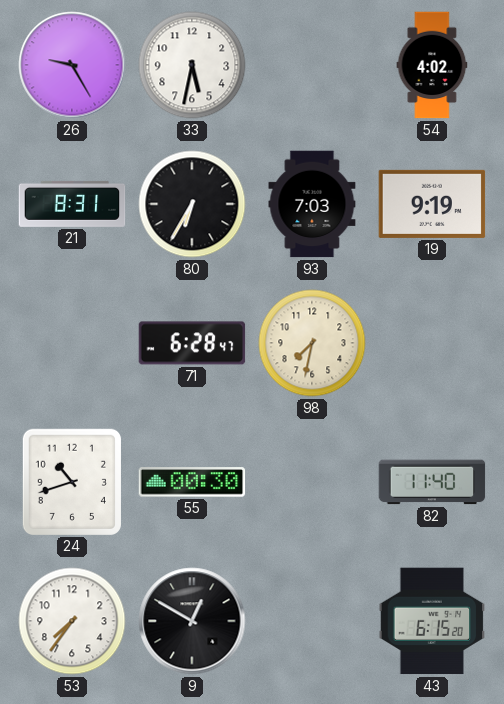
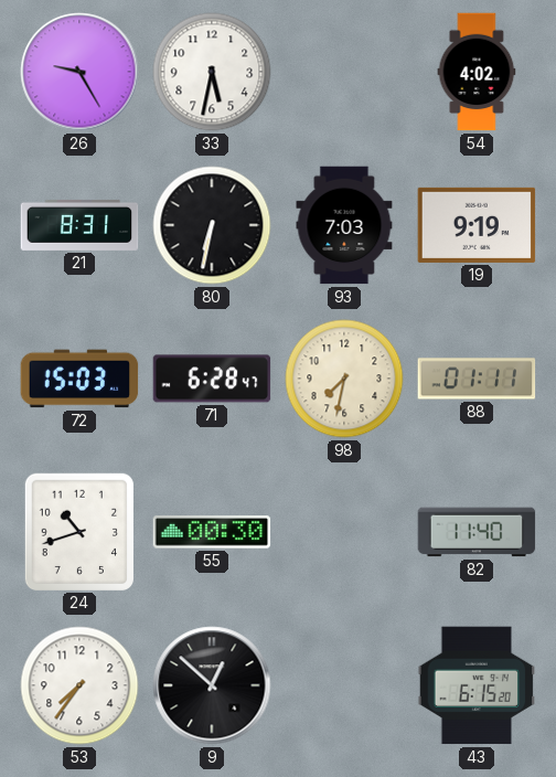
80: 6:35 -> 6:32 (212, 225)
72: none -> 15:03 (79, 379)
88: none -> 01:11 (477, 379)
9: 12:50 -> 12:52 (212, 685)
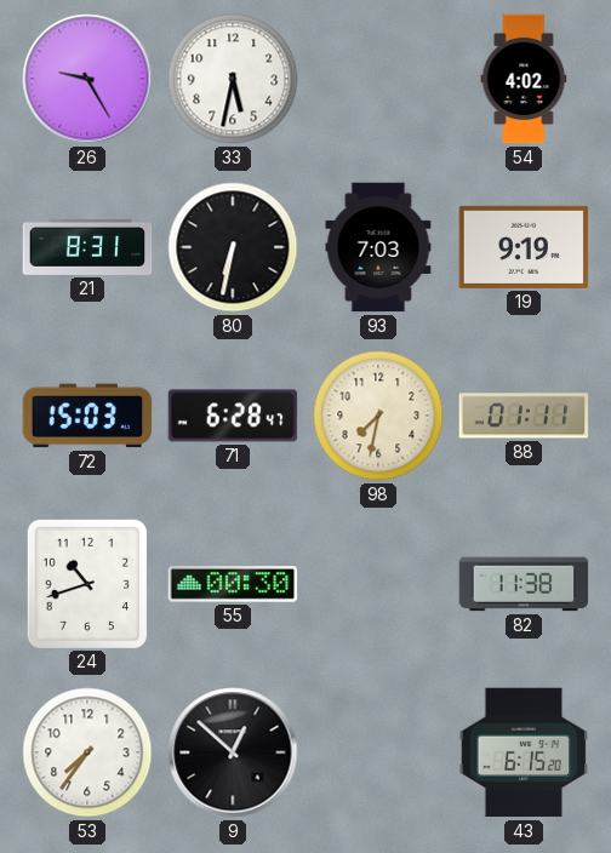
82: 11:40 -> 11:38 (524, 584)
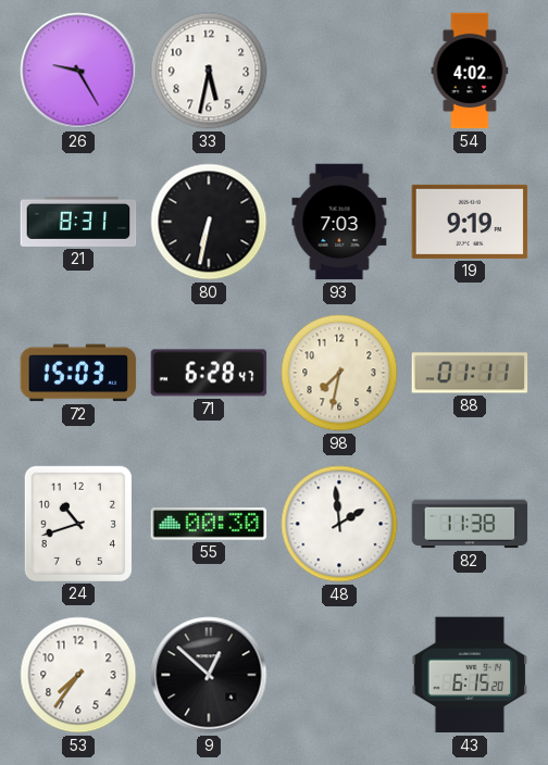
48: none -> 1:59 (339, 524)
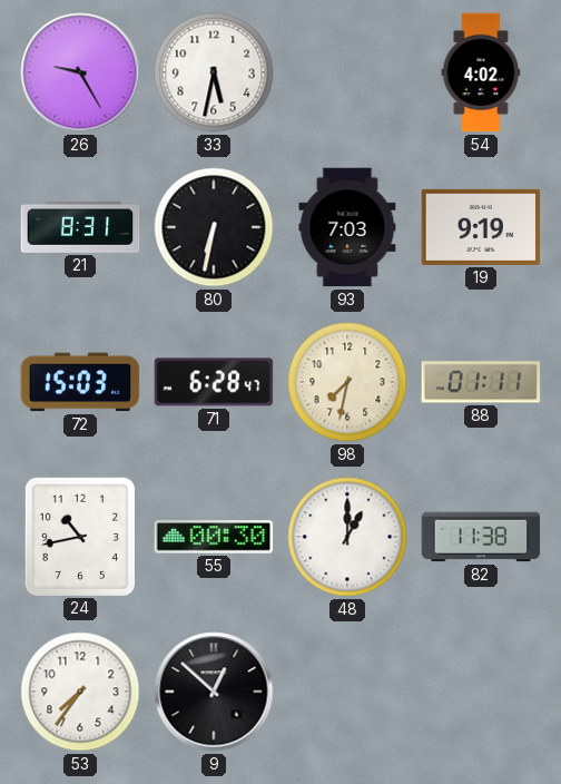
24: 10:42 -> 10:43 (80, 536)
48: 1:59 -> 1:00 (347, 537)
43: 6:15 -> none (470, 675)
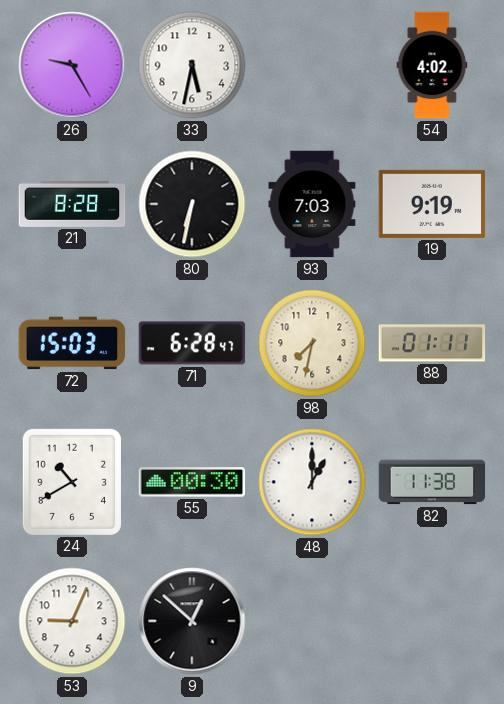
21: 8:31 -> 8:28 (72, 204)
24: 10:43 -> 10:40 (72, 481)
53: 7:36 -> 9:04 (72, 621)
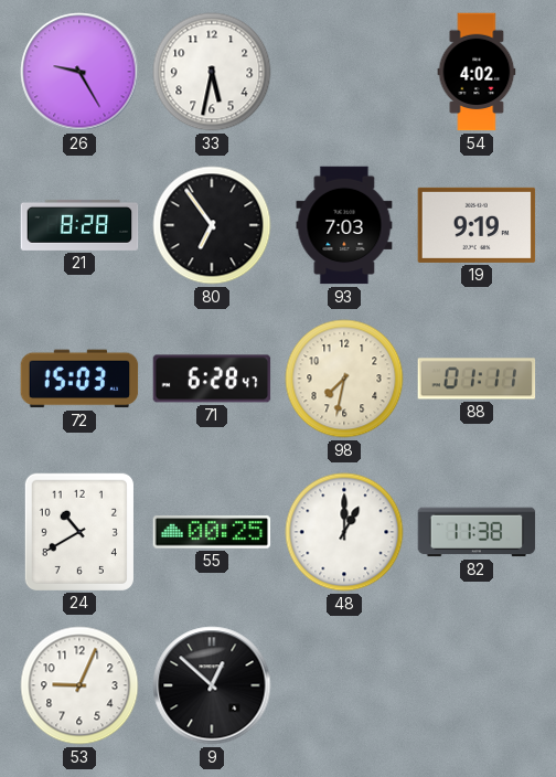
80: 6:32 -> 6:54 (212, 225)
55: 00:30 -> 00:25 (212, 532)
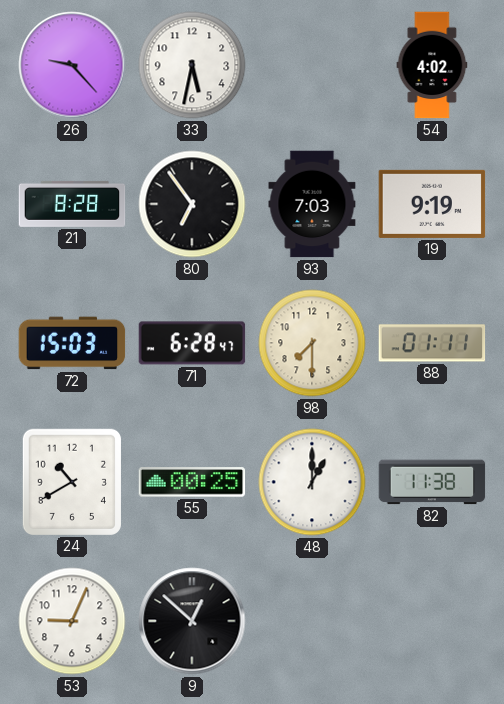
26: 9:25 -> 9:23 (72, 65)
98: 7:32 -> 7:30 (312, 343)
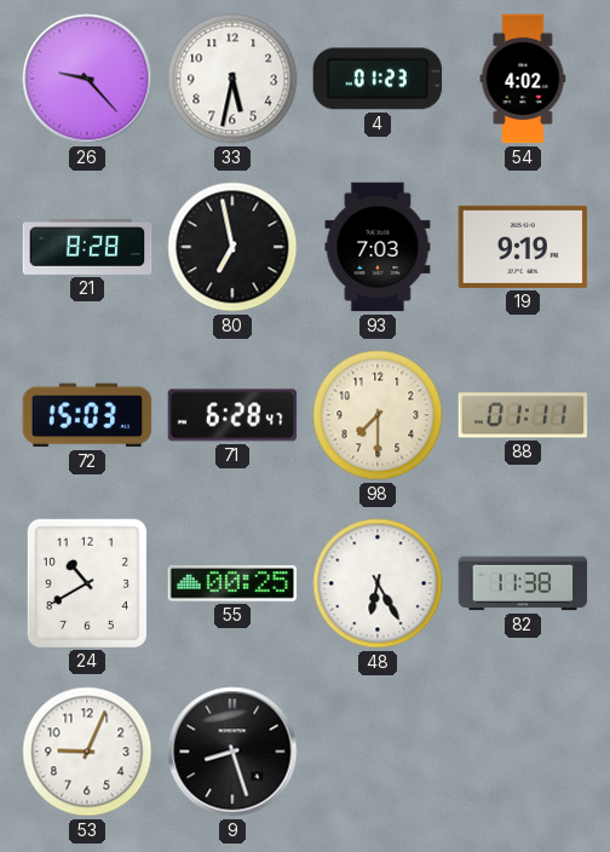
4: none -> 01:23 (378, 79)
80: 6:54 -> 6:58 (232, 247)
48: 1:00 -> 6:25 (378, 583)
9: 12:52 -> 8:27 (232, 752)
